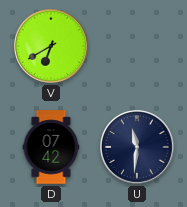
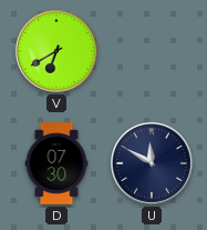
D: 07:42 -> 07:30 (56, 163)
U: 11:31 -> 11:50 (152, 163)
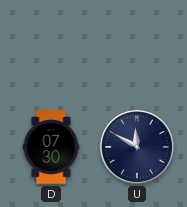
V: 6:40 -> none (56, 51)
